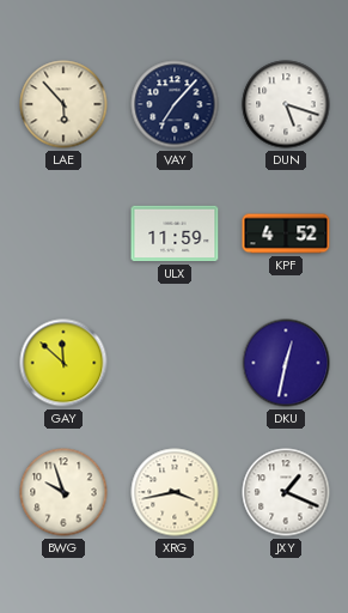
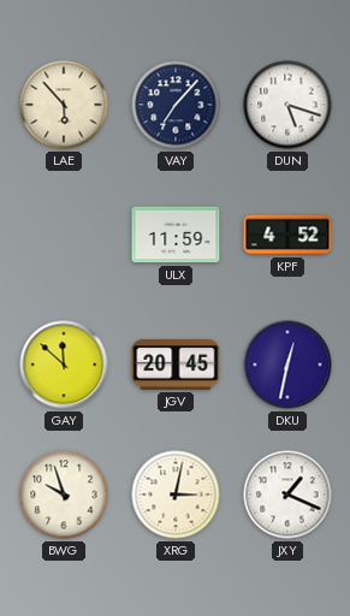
JGV: none -> 20:45 (176, 365)
XRG: 3:43 -> 3:02 (176, 494)
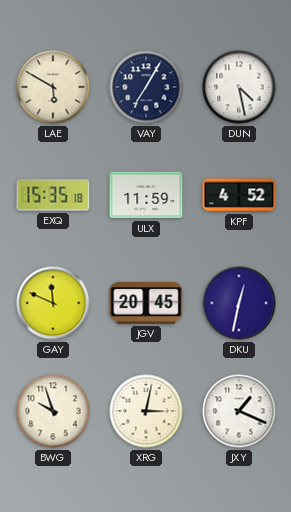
LAE: 5:53 -> 5:50 (53, 87)
VAY: 7:07 -> 7:05 (146, 87)
DUN: 5:18 -> 4:28 (239, 87)
EXQ: none -> 15:35 (53, 195)
GAY: 11:52 -> 11:49 (53, 303)
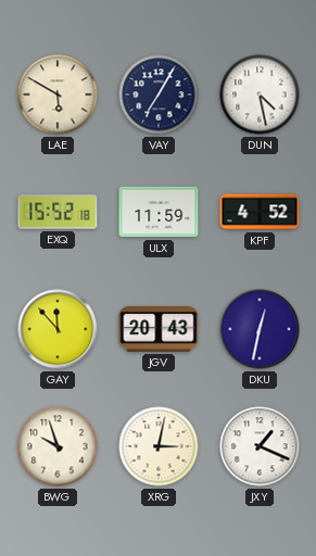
EXQ: 15:35 -> 15:52 (58, 212)
GAY: 11:49 -> 11:53 (58, 329)
JGV: 20:45 -> 20:43 (159, 329)
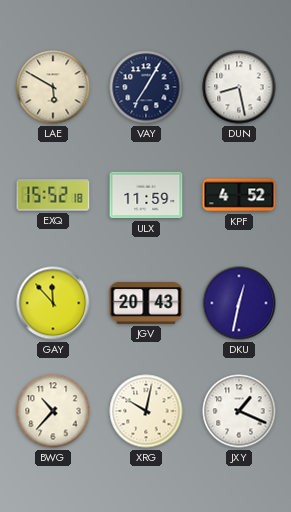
DUN: 4:28 -> 8:28 (239, 87)
BWG: 9:57 -> 10:37 (53, 411)
XRG: 3:02 -> 10:02 (146, 411)
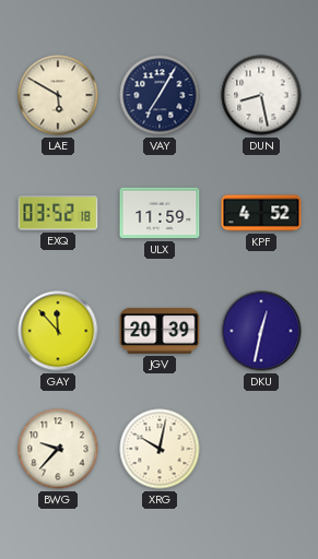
EXQ: 15:52 -> 03:52 (58, 213)
JGV: 20:43 -> 20:39 (160, 331)
BWG: 10:37 -> 9:37 (58, 449)
JXY: 1:19 -> none (239, 411)
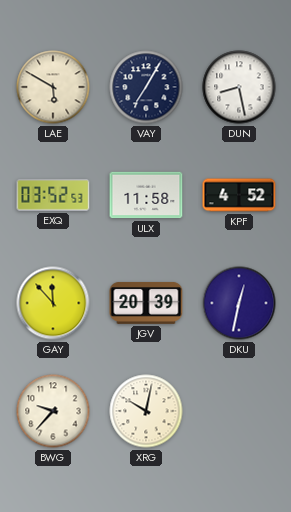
EXQ: 03:52:18 -> 03:52:53 (53, 195)
ULX: 11:59 -> 11:58 (146, 195)
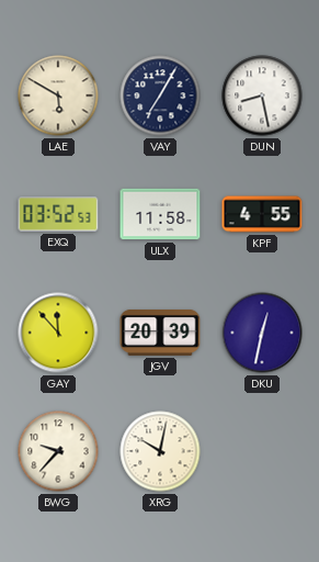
KPF: 4:52 -> 4:55 (262, 214)
